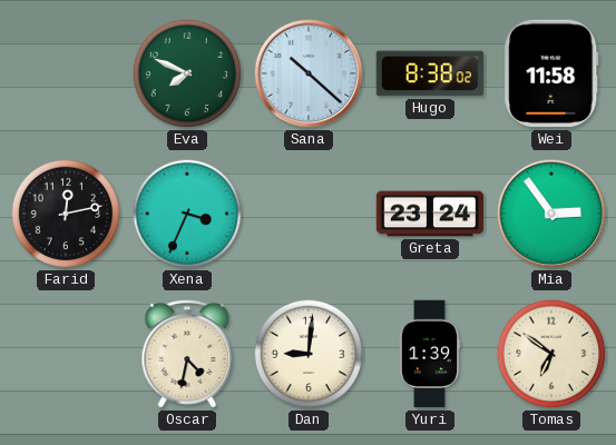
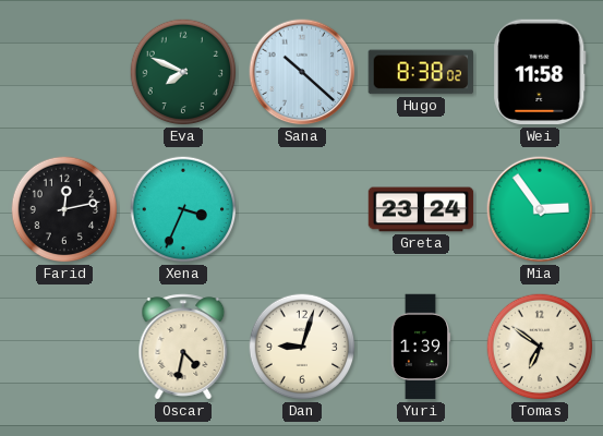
Dan: 9:01 -> 9:03 (302, 347)
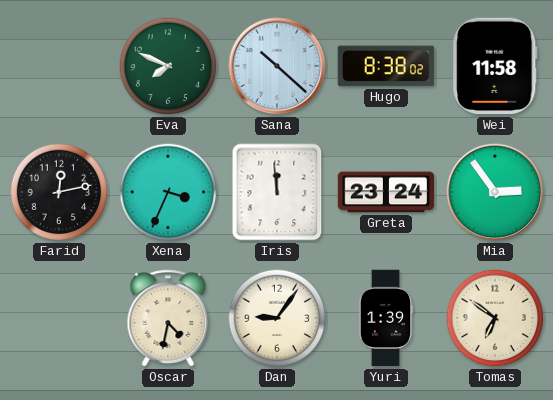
Iris: none -> 11:59 (277, 192)
Dan: 9:03 -> 9:06 (277, 318)
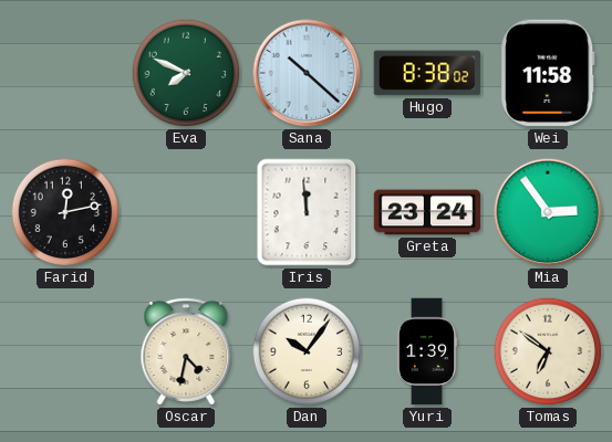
Xena: 3:34 -> none (168, 192)
Dan: 9:06 -> 10:06 (307, 351)
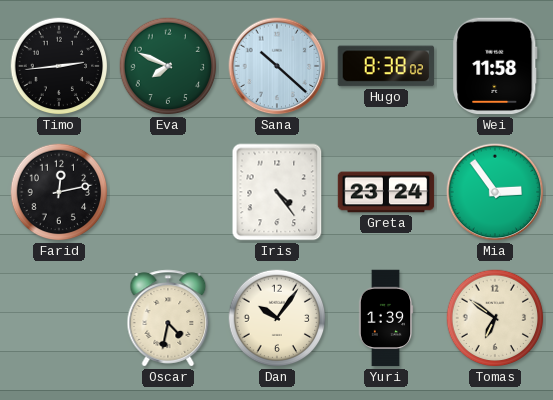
Timo: none -> 2:44 (59, 66)
Iris: 11:59 -> 4:24 (277, 192)
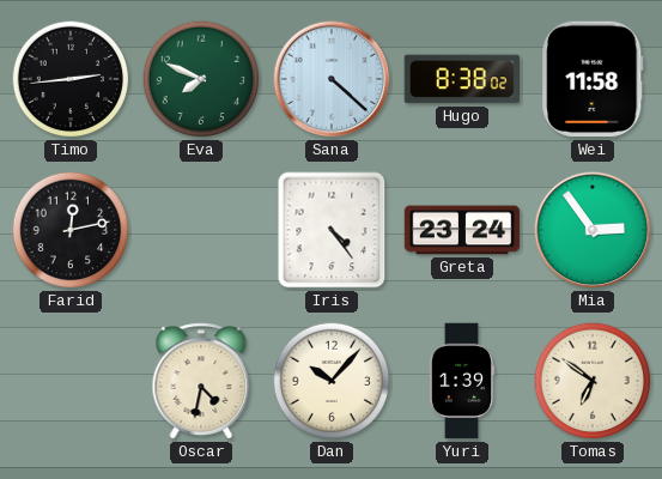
Sana: 10:22 -> 4:22 (332, 79)
Dan: 10:06 -> 10:07 (332, 381)
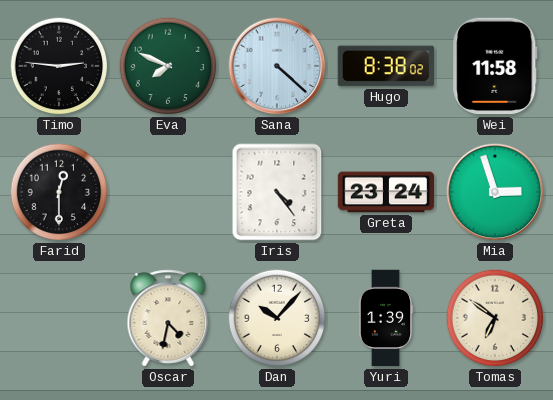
Timo: 2:44 -> 2:46 (59, 66)
Farid: 12:13 -> 12:30 (59, 192)
Mia: 2:54 -> 2:57 (495, 192)
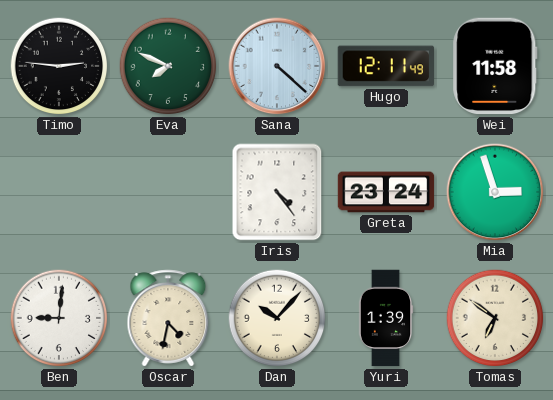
Hugo: 8:38 -> 12:11 (386, 66)
Farid: 12:30 -> none (59, 192)
Ben: none -> 9:01 (59, 318)
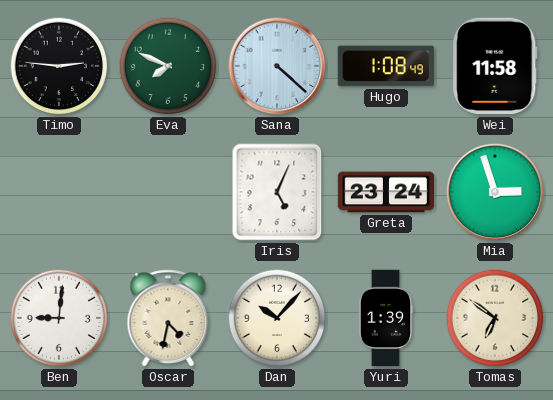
Hugo: 12:11 -> 1:08 (386, 66)
Iris: 4:24 -> 5:04 (277, 192)
